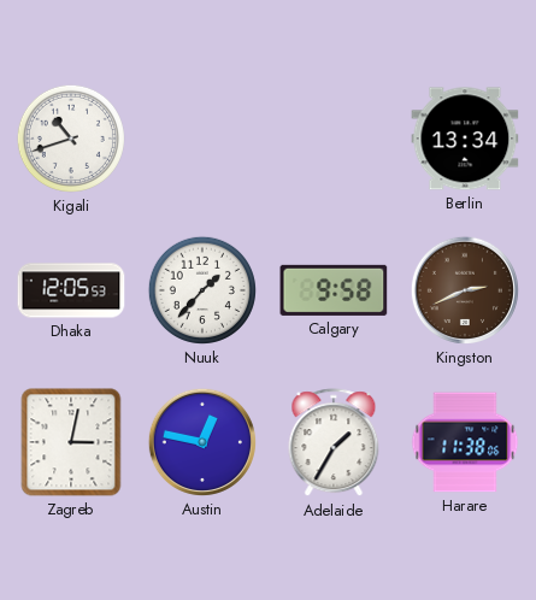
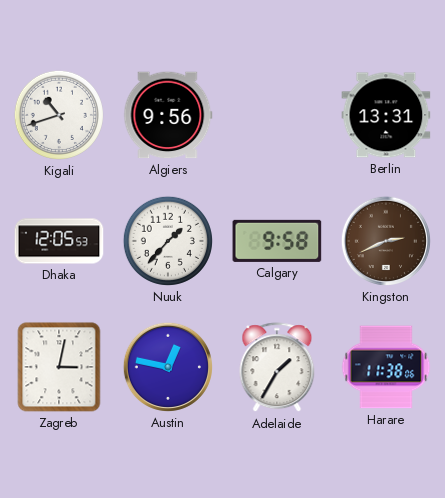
Algiers: none -> 9:56 (168, 115)
Berlin: 13:34 -> 13:31 (386, 115)
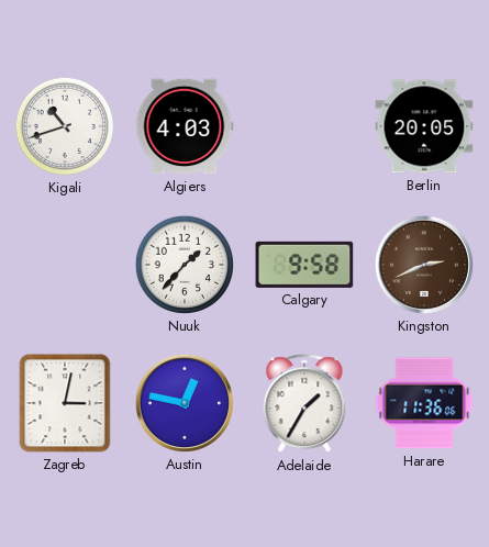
Algiers: 9:56 -> 4:03 (185, 126)
Berlin: 13:31 -> 20:05 (424, 126)
Dhaka: 12:05 -> none (59, 241)
Harare: 11:38 -> 11:36 (424, 403)
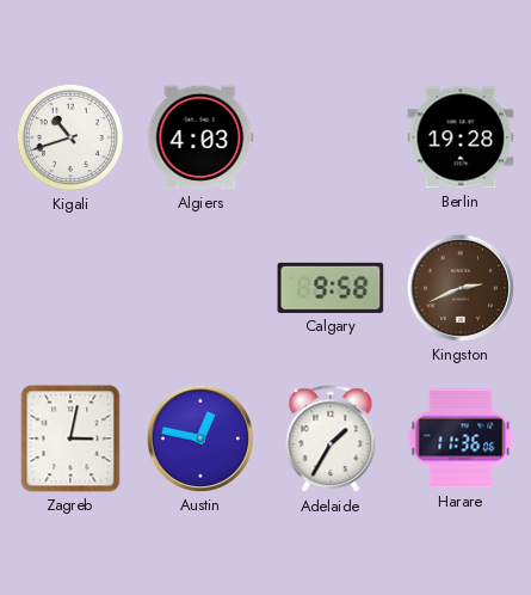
Berlin: 20:05 -> 19:28 (461, 137)
Nuuk: 1:37 -> none (185, 265)
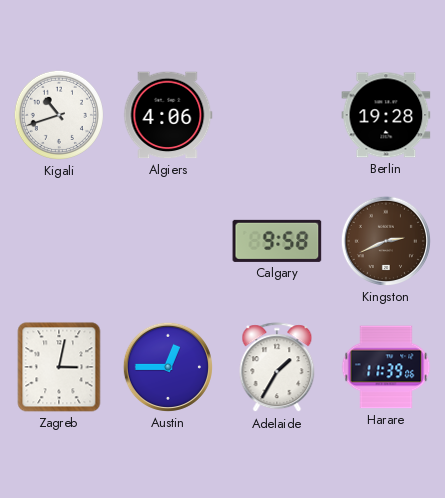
Algiers: 4:03 -> 4:06 (168, 115)
Austin: 12:47 -> 12:45 (168, 367)
Harare: 11:36 -> 11:39 (386, 367)
